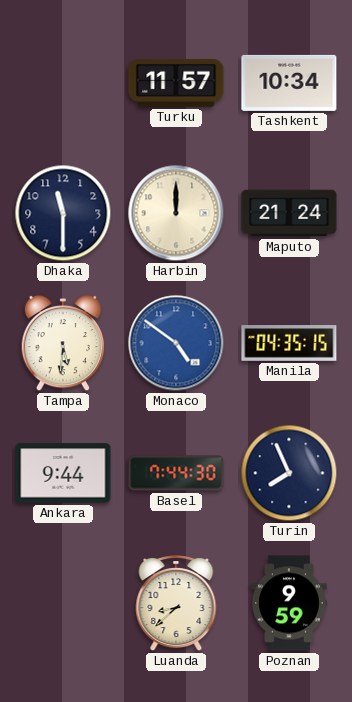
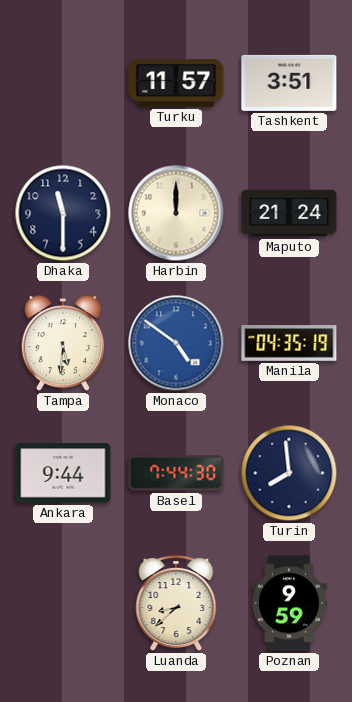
Tashkent: 10:34 -> 3:51 (289, 83)
Manila: 04:35:15 -> 04:35:19 (289, 343)
Turin: 7:56 -> 7:59 (289, 473)
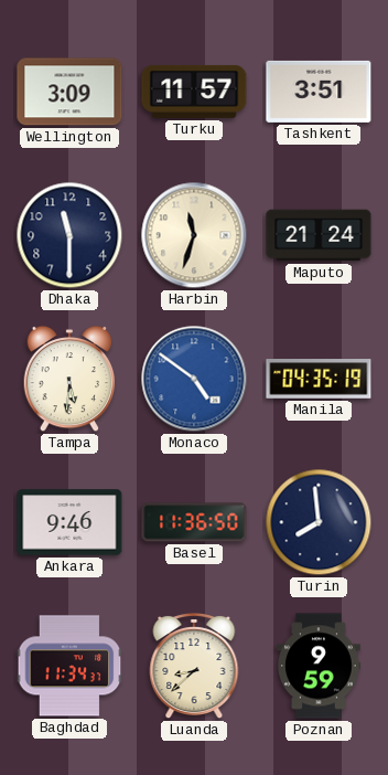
Wellington: none -> 3:09 (69, 92)
Harbin: 12:00 -> 11:33 (194, 235)
Ankara: 9:44 -> 9:46 (69, 522)
Basel: 7:44 -> 11:36 (194, 522)
Baghdad: none -> 11:34 (69, 666)
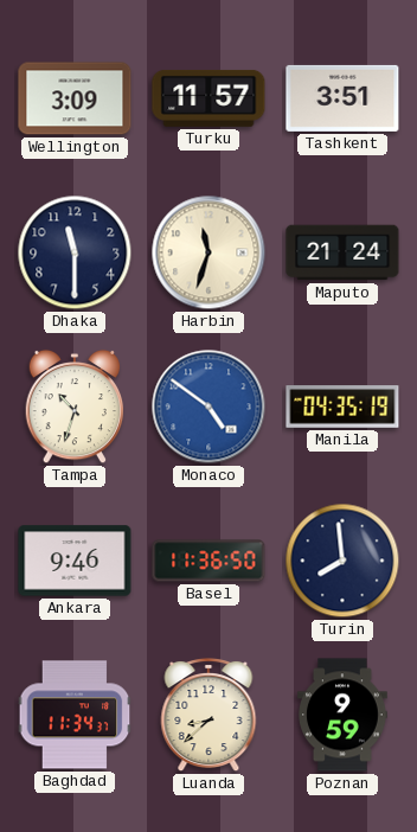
Tampa: 5:31 -> 10:33 (75, 407)
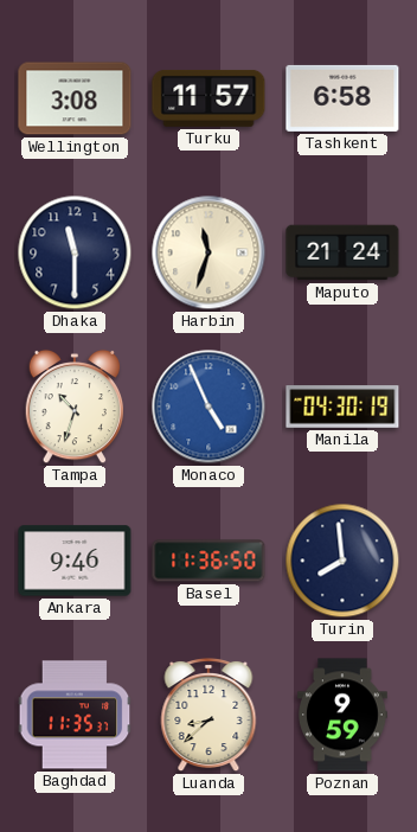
Wellington: 3:09 -> 3:08 (75, 98)
Tashkent: 3:51 -> 6:58 (342, 98)
Monaco: 4:51 -> 4:56 (208, 407)
Manila: 04:35 -> 04:30 (342, 407)
Baghdad: 11:34 -> 11:35 (75, 715)
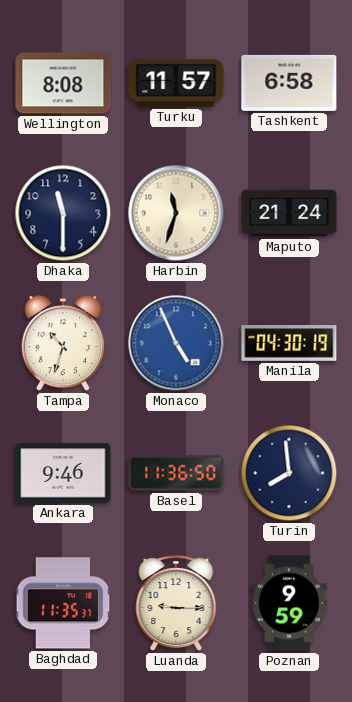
Wellington: 3:08 -> 8:08 (63, 83)
Luanda: 8:38 -> 9:15 (176, 604)
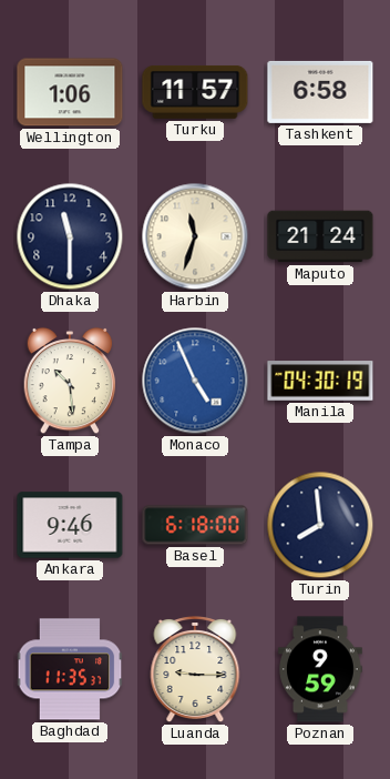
Wellington: 8:08 -> 1:06 (70, 92)
Tampa: 10:33 -> 10:29 (70, 381)
Basel: 11:36 -> 6:18 (195, 525)
